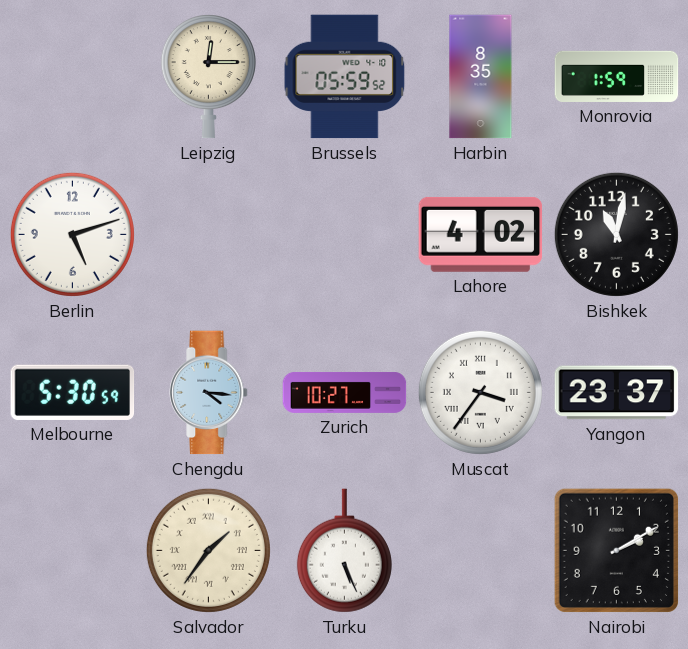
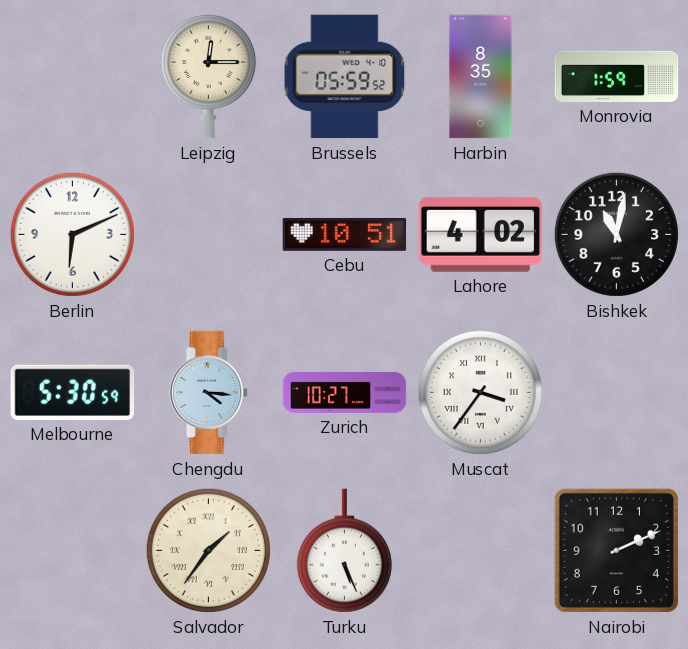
Berlin: 5:12 -> 6:11 (72, 234)
Cebu: none -> 10:51 (345, 234)
Yangon: 23:37 -> none (617, 393)
Nairobi: 2:10 -> 2:11 (616, 550)
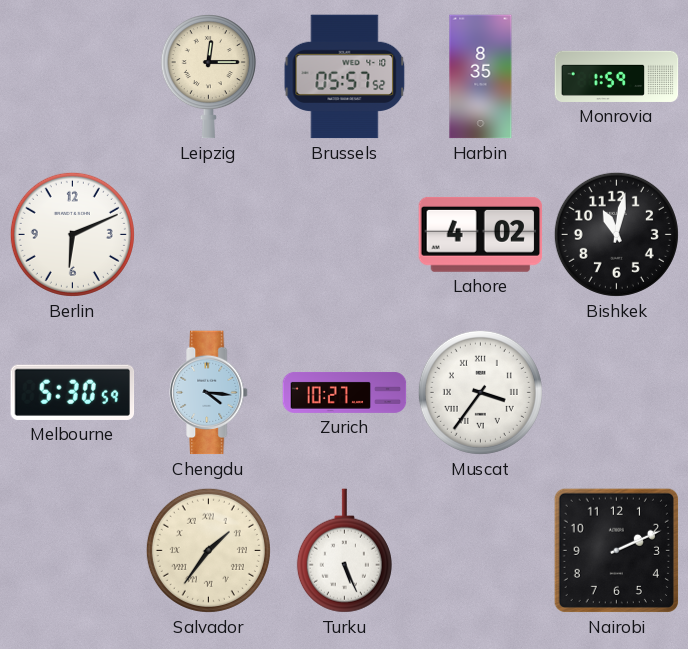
Brussels: 05:59 -> 05:57 (345, 77)
Cebu: 10:51 -> none (345, 234)
